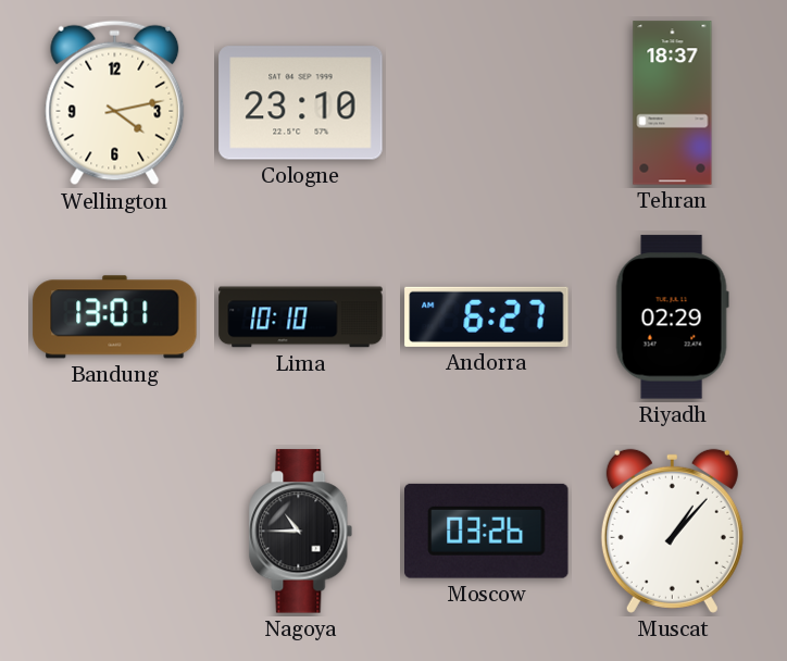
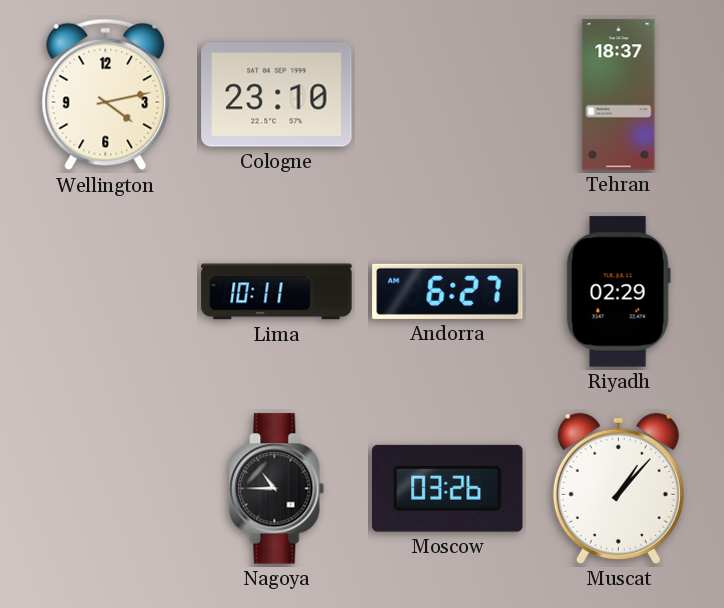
Bandung: 13:01 -> none (115, 317)
Lima: 10:10 -> 10:11 (277, 292)
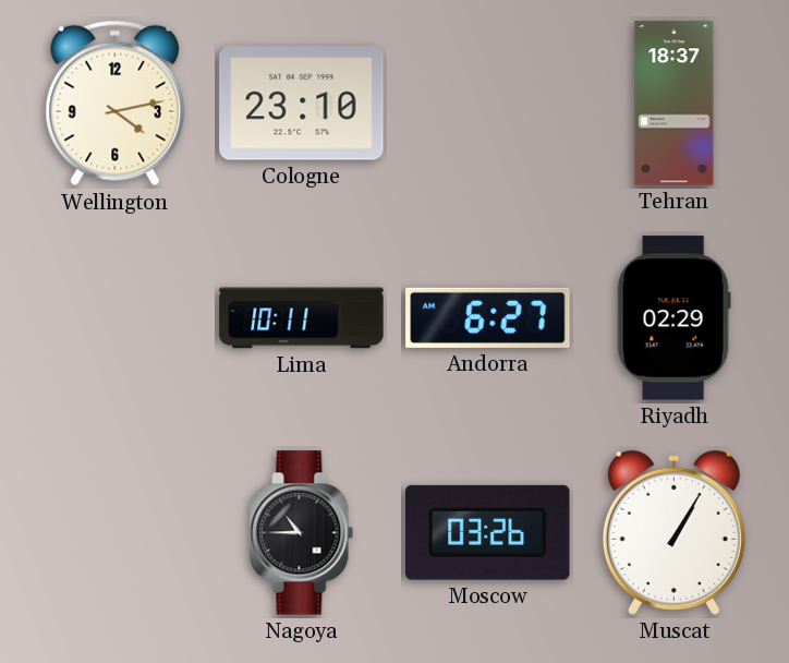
Muscat: 1:07 -> 1:05 (673, 532)
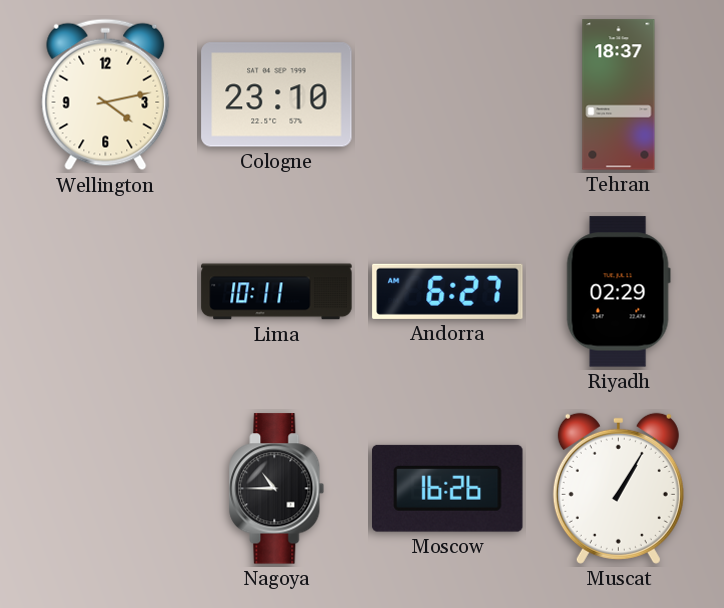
Moscow: 03:26 -> 16:26 (448, 488)
